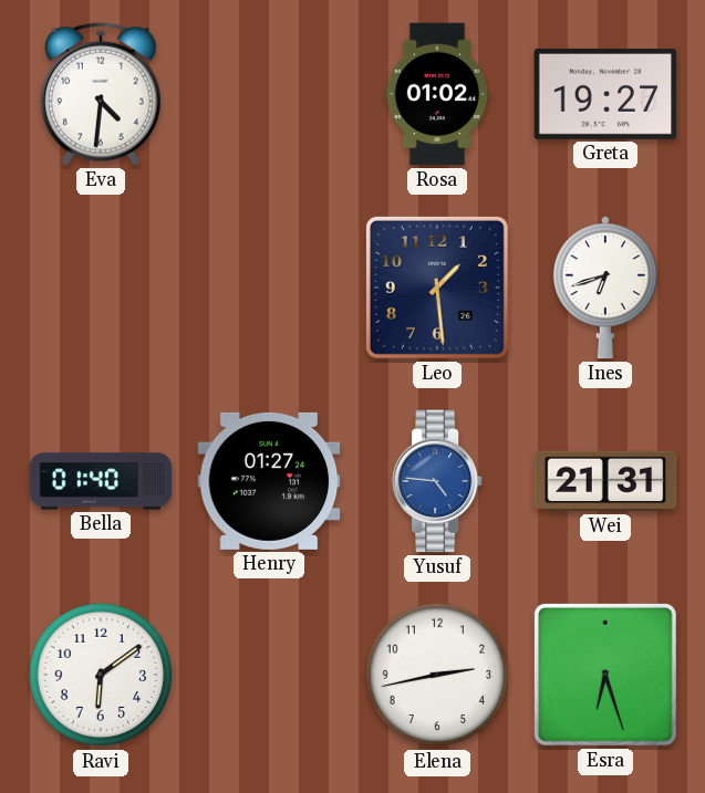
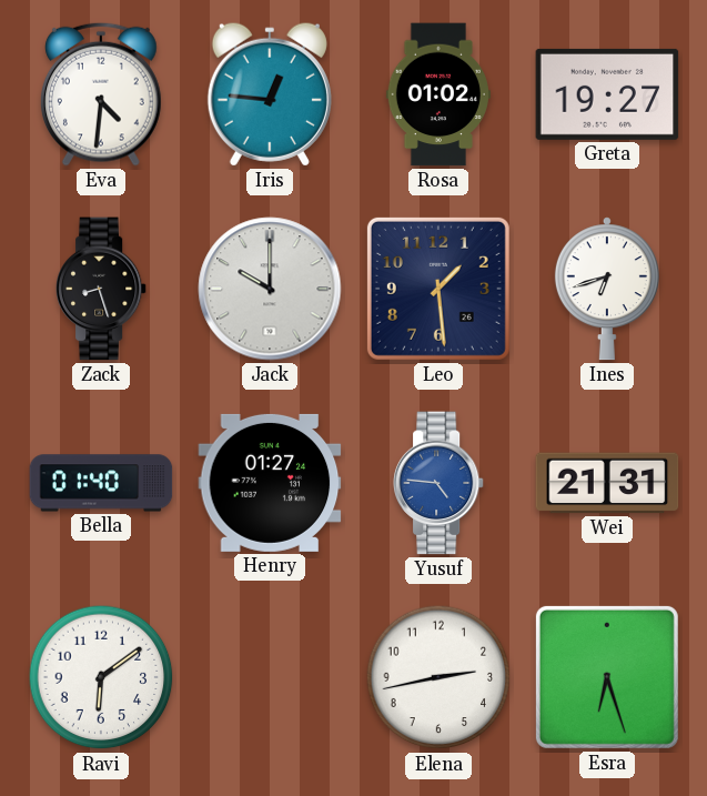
Iris: none -> 12:46 (270, 94)
Zack: none -> 8:27 (101, 289)
Jack: none -> 10:00 (270, 289)
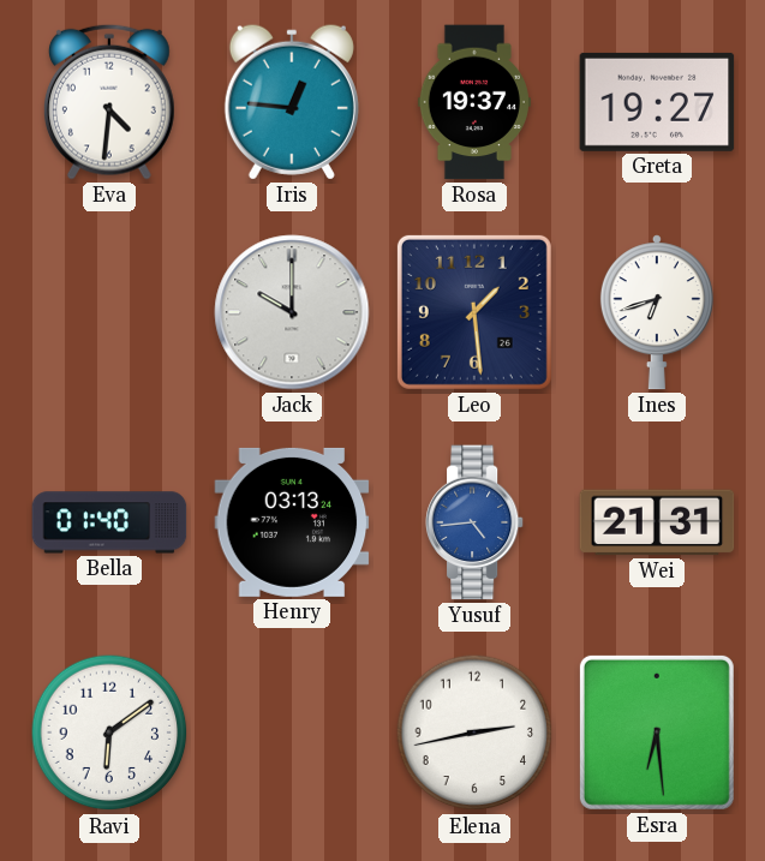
Rosa: 01:02 -> 19:37 (474, 102)
Zack: 8:27 -> none (101, 289)
Henry: 01:27 -> 03:13 (292, 522)
Yusuf: 4:46 -> 4:44 (474, 522)
Esra: 6:27 -> 6:29 (657, 733)
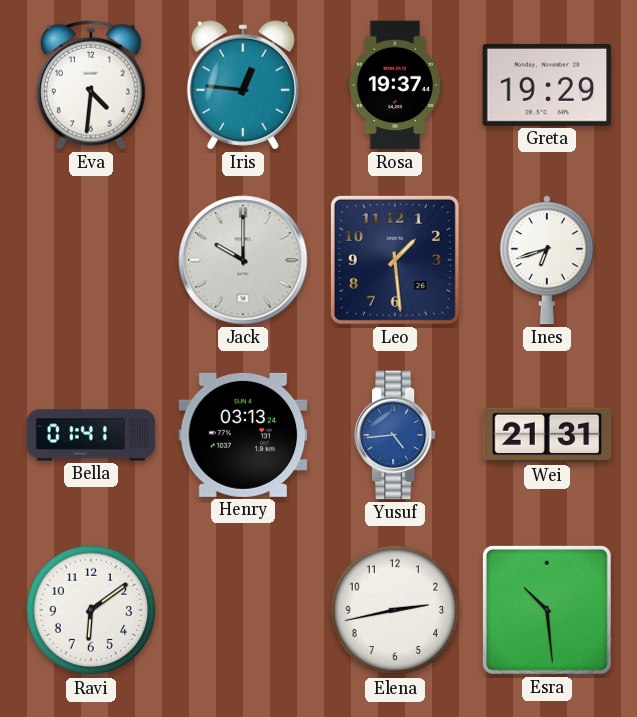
Greta: 19:27 -> 19:29 (547, 85)
Bella: 01:40 -> 01:41 (91, 435)
Esra: 6:29 -> 10:29 (547, 610)
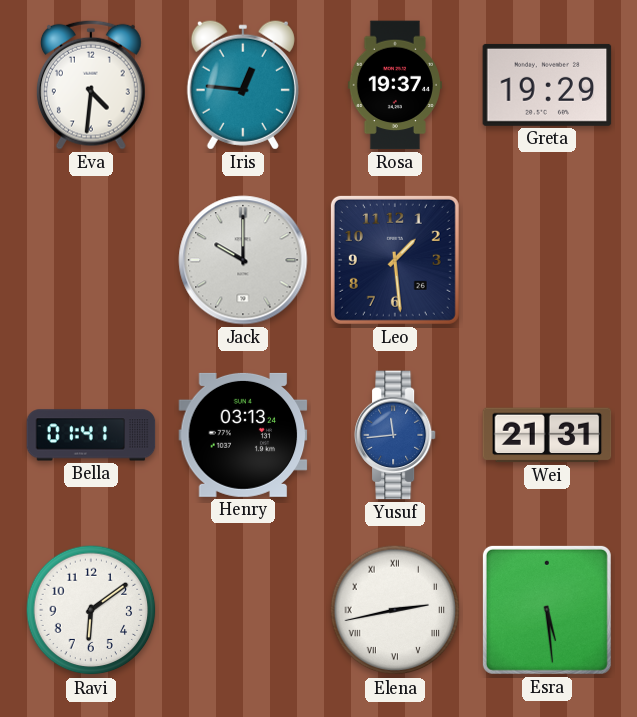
Ines: 6:42 -> none (547, 260)
Yusuf: 4:44 -> 11:44 (395, 435)
Elena numerals: Arabic -> Roman (395, 610)
Esra: 10:29 -> 5:29 (547, 610)
